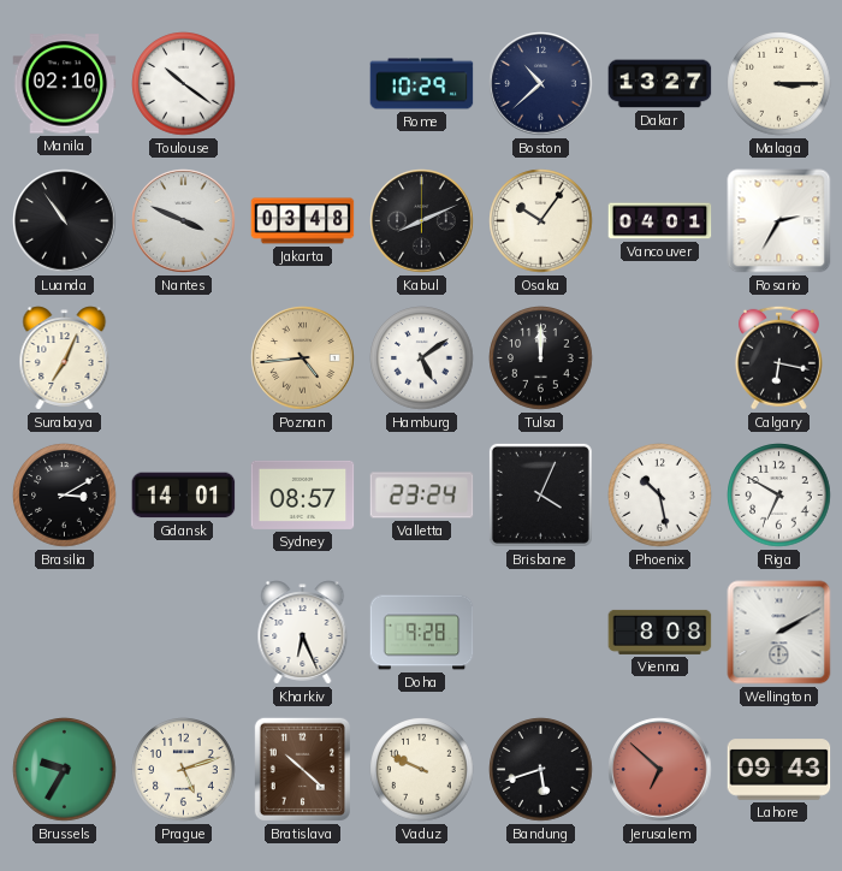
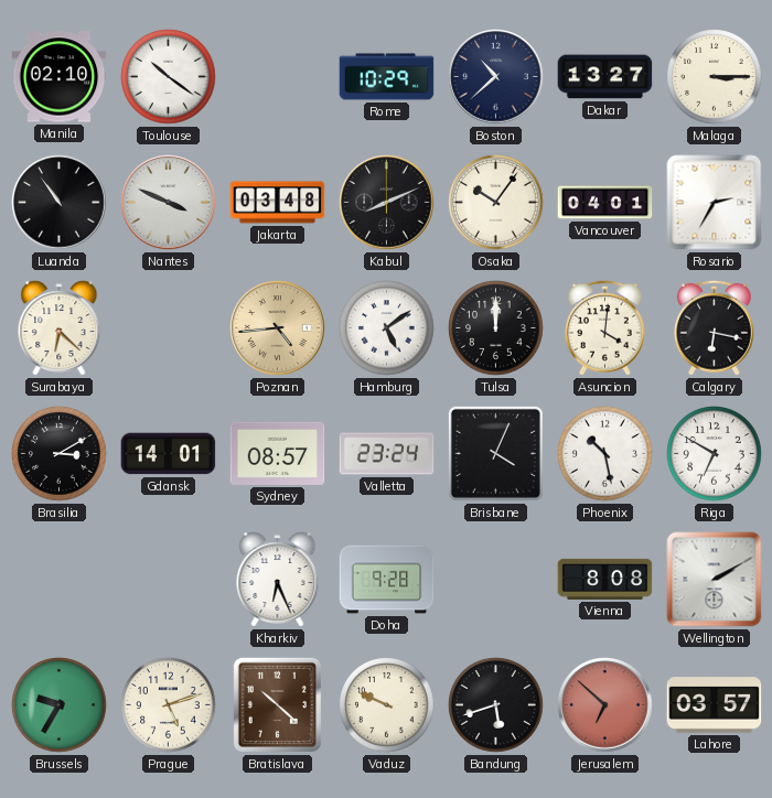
Surabaya: 7:04 -> 6:22 (60, 328)
Asuncion: none -> 4:01 (604, 327)
Lahore: 09:43 -> 03:57 (715, 705)
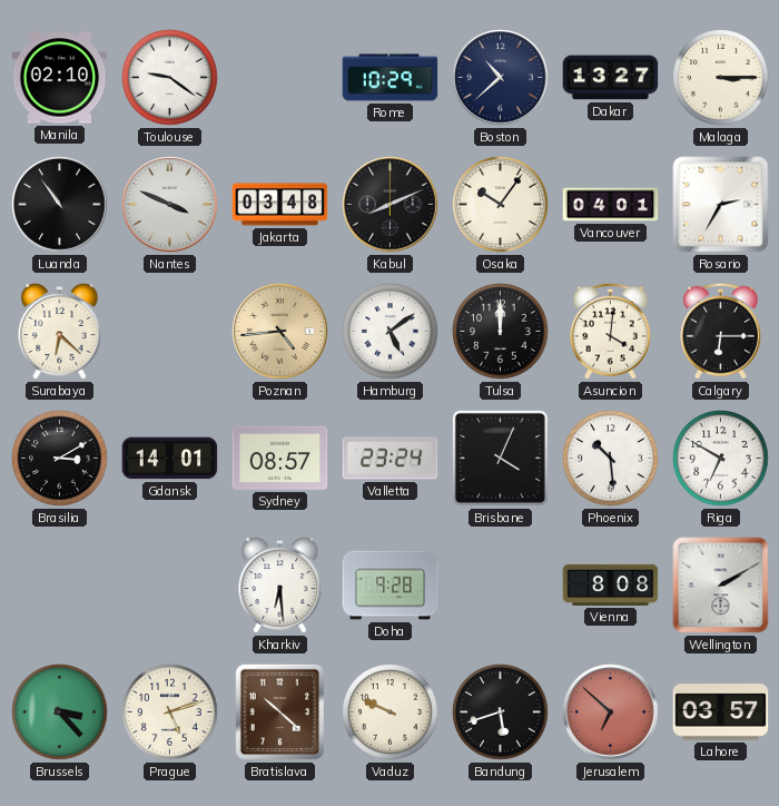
Toulouse: 10:21 -> 9:21 (170, 78)
Calgary: 6:17 -> 6:15 (720, 331)
Phoenix: 10:28 -> 10:29 (611, 459)
Kharkiv: 6:26 -> 6:29 (280, 586)
Brussels: 9:35 -> 3:23 (60, 712)
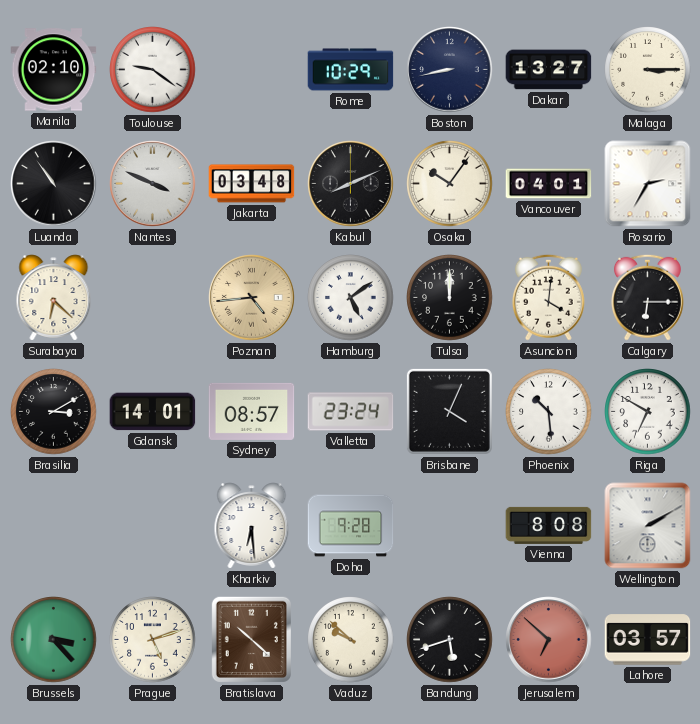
Boston: 10:38 -> 8:43 (450, 70)
Vaduz: 9:49 -> 9:52 (351, 640)
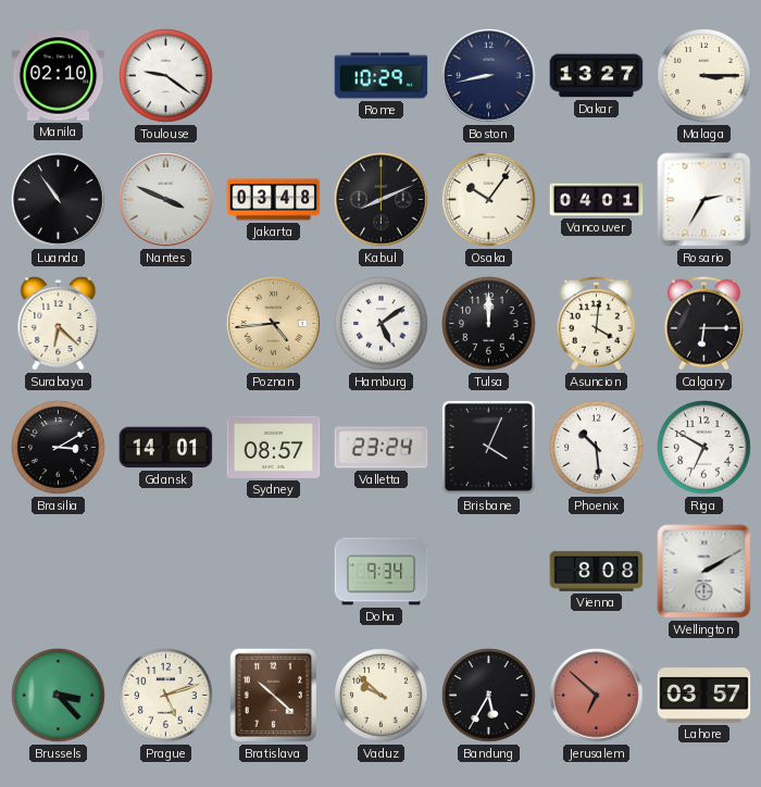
Kharkiv: 6:29 -> none (252, 526)
Doha: 9:28 -> 9:34 (382, 572)
Bandung: 5:42 -> 5:35 (489, 696)
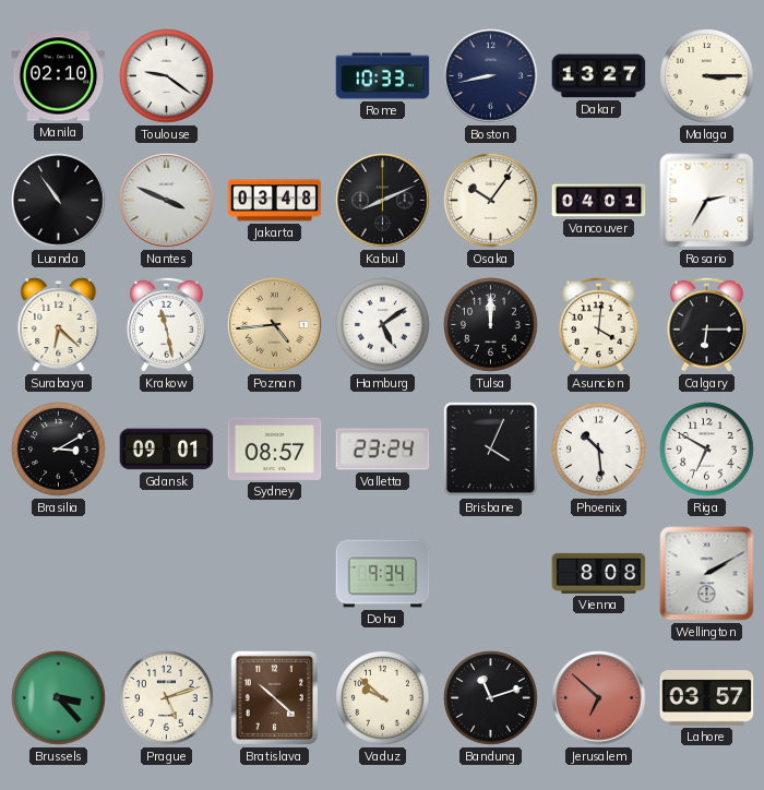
Rome: 10:29 -> 10:33 (383, 76)
Krakow: none -> 11:28 (166, 324)
Gdansk: 14:01 -> 09:01 (167, 450)
Bandung: 5:35 -> 11:12 (491, 698)
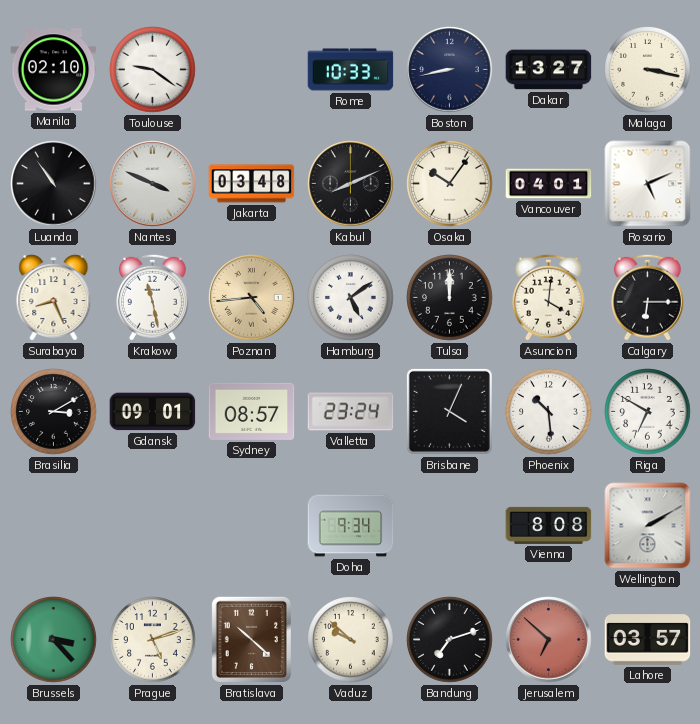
Malaga: 3:15 -> 3:17 (648, 70)
Rosario: 2:35 -> 5:11 (648, 184)
Surabaya: 6:22 -> 8:26 (54, 298)
Bandung: 11:12 -> 7:12 (450, 640)
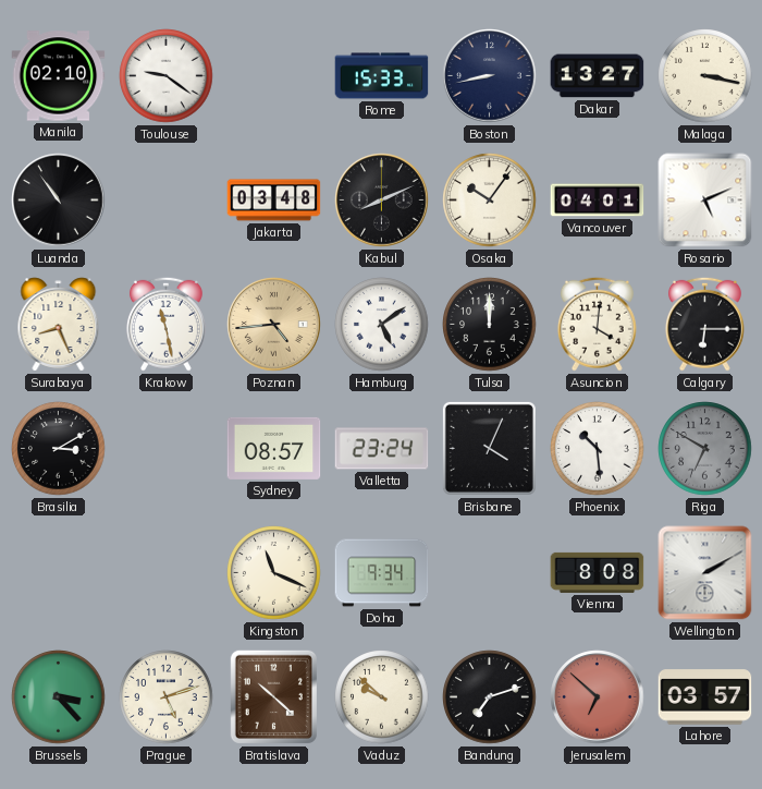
Rome: 10:33 -> 15:33 (382, 76)
Nantes: 3:49 -> none (153, 184)
Gdansk: 09:01 -> none (153, 412)
Riga dial: white -> grey (705, 449)
Kingston: none -> 11:19 (274, 573)
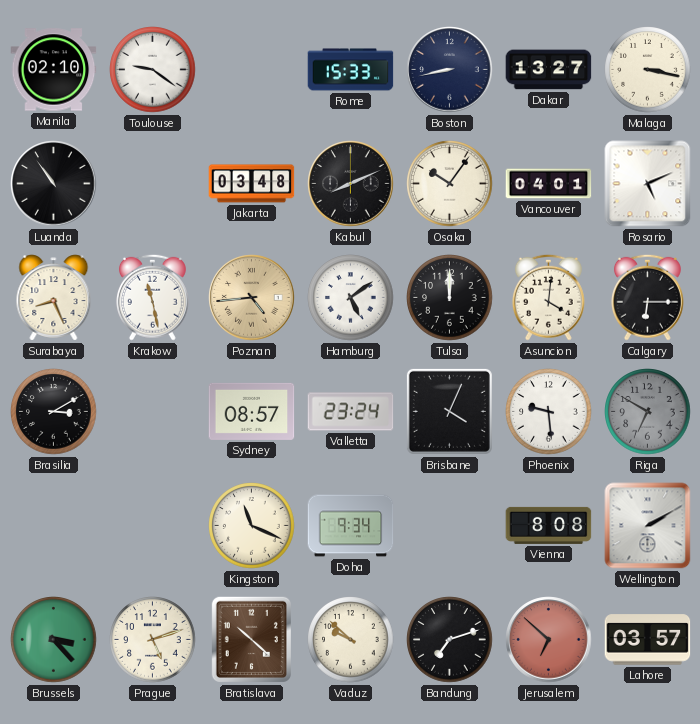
Phoenix: 10:29 -> 9:29 (549, 412)
